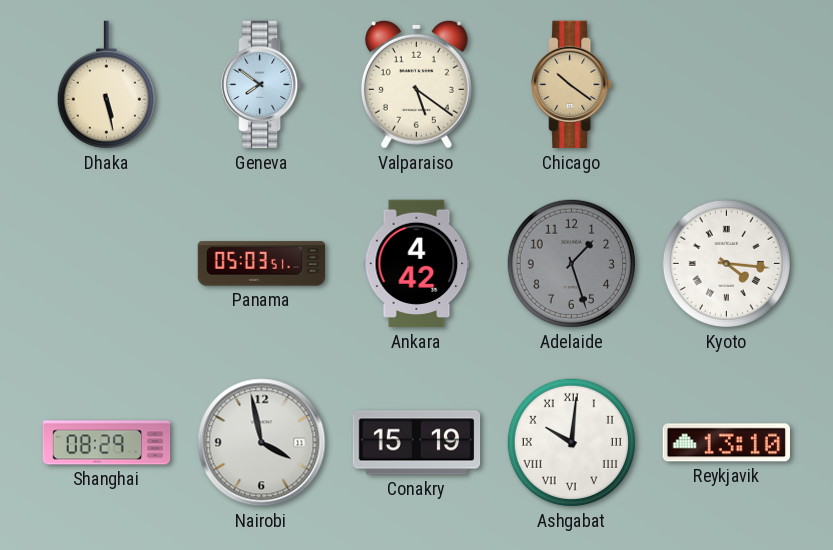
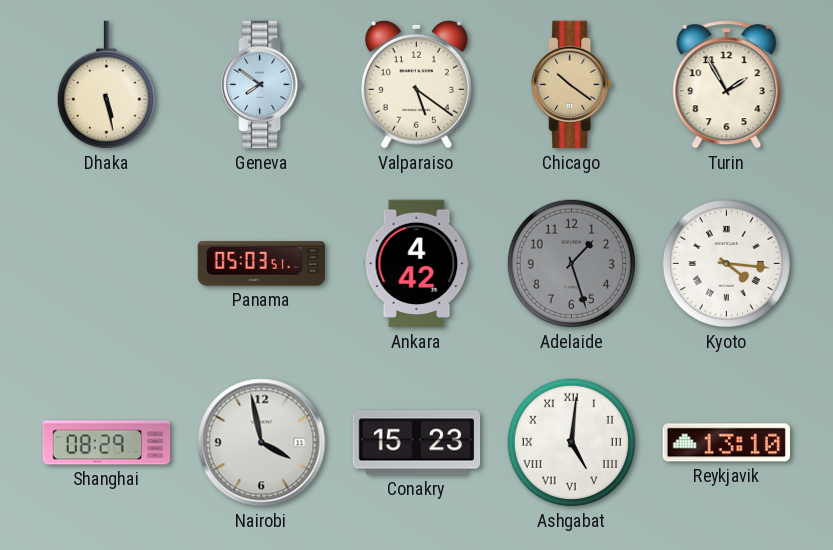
Turin: none -> 1:55 (727, 85)
Conakry: 15:19 -> 15:23 (417, 443)
Ashgabat: 10:01 -> 5:01 (571, 442)
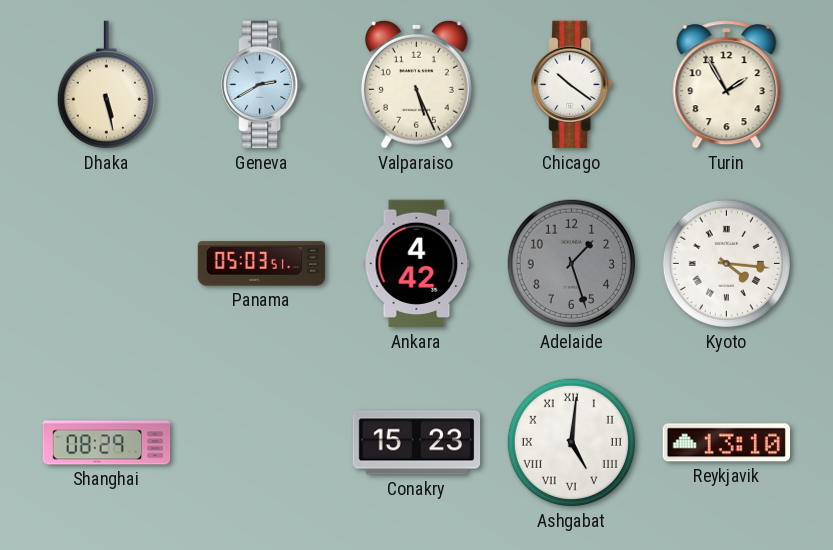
Geneva: 7:51 -> 2:40 (262, 85)
Valparaiso: 5:21 -> 5:26 (416, 84)
Chicago dial: champagne -> white (572, 85)
Nairobi: 3:58 -> none (262, 443)
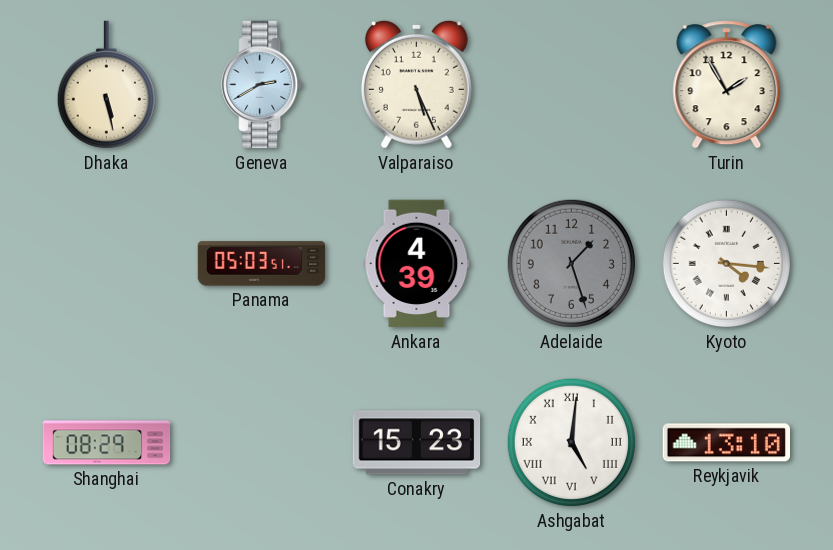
Chicago: 10:21 -> none (572, 85)
Ankara: 4:42 -> 4:39 (417, 264)
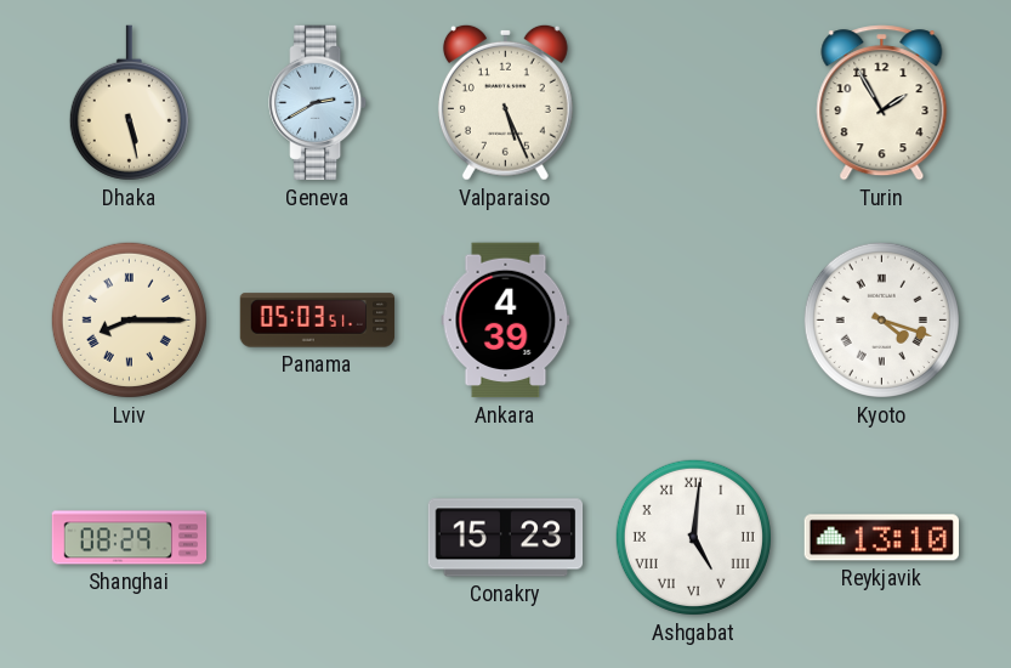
Lviv: none -> 8:15 (129, 319)
Adelaide: 1:27 -> none (571, 263)
Kyoto: 4:16 -> 4:18 (881, 319)
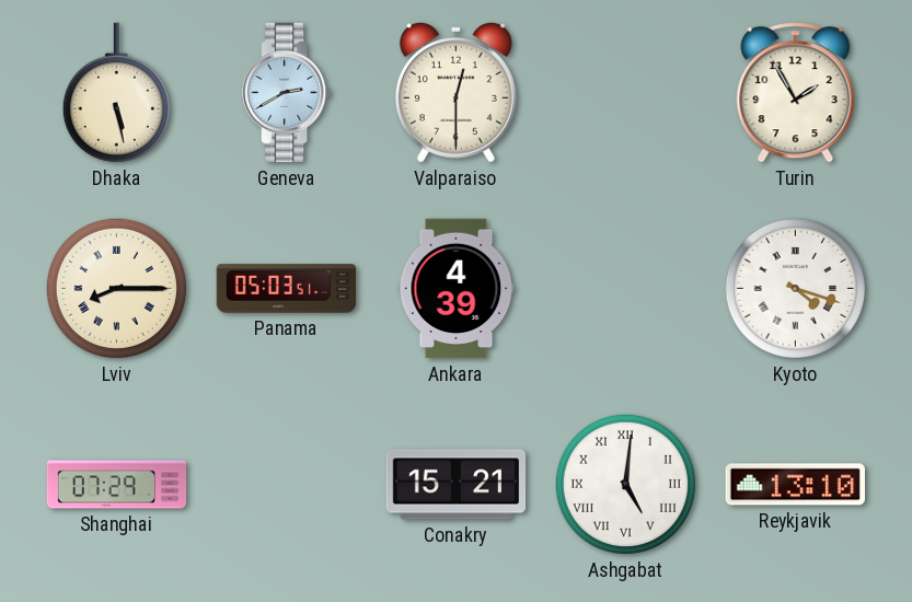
Valparaiso: 5:26 -> 12:30 (455, 92)
Shanghai: 08:29 -> 07:29 (117, 485)
Conakry: 15:23 -> 15:21 (457, 485)
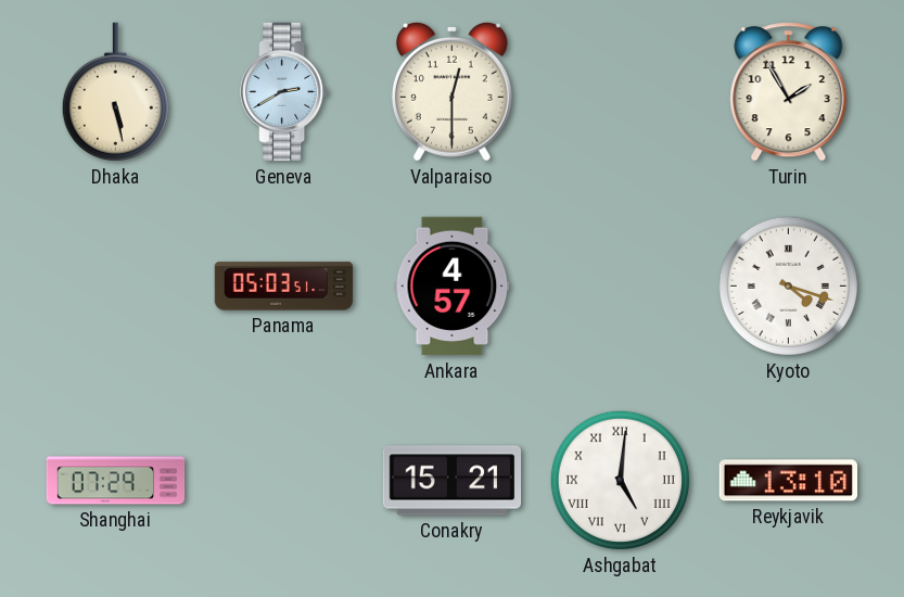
Lviv: 8:15 -> none (116, 288)
Ankara: 4:39 -> 4:57 (453, 287)
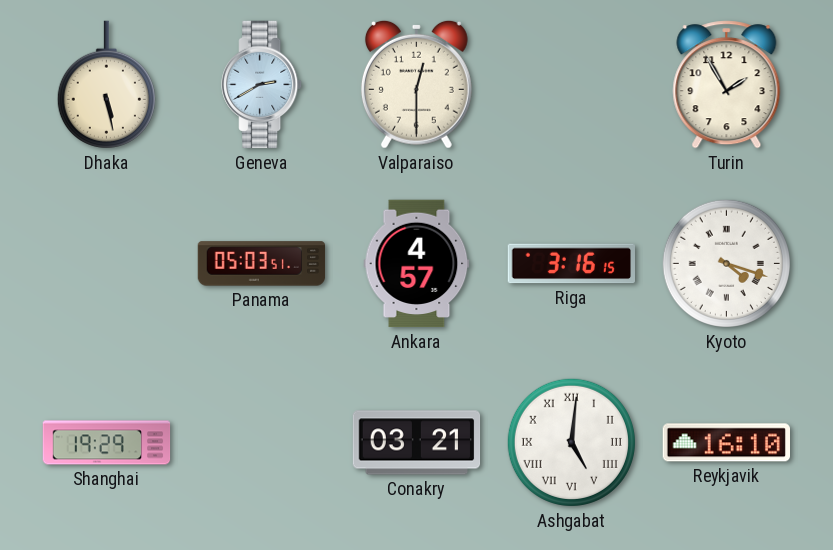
Riga: none -> 3:16 (571, 264)
Shanghai: 07:29 -> 19:29 (107, 443)
Conakry: 15:21 -> 03:21 (417, 443)
Reykjavik: 13:10 -> 16:10 (726, 443)
